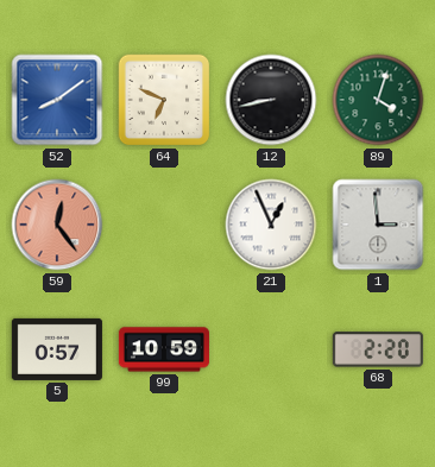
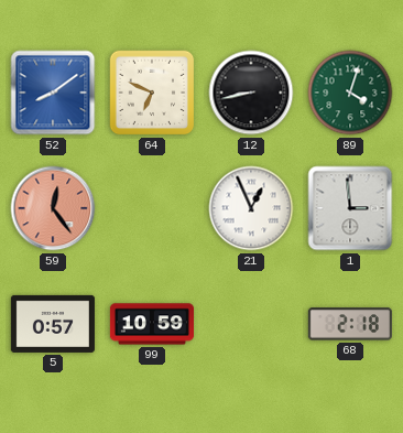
68: 2:20 -> 2:18 (350, 324)
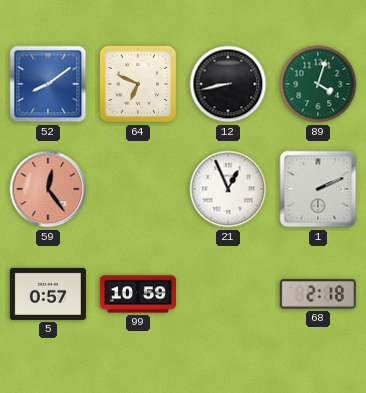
1: 2:59 -> 2:11 (318, 189)
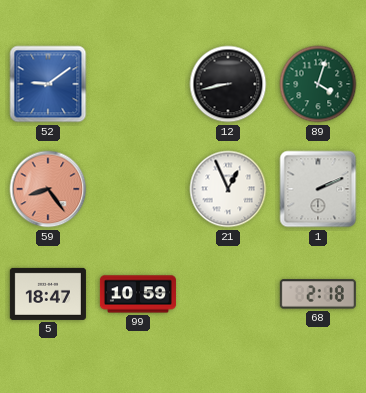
52: 8:09 -> 9:09 (48, 84)
64: 6:49 -> none (138, 84)
59: 12:24 -> 8:24 (48, 189)
5: 0:57 -> 18:47 (48, 294)
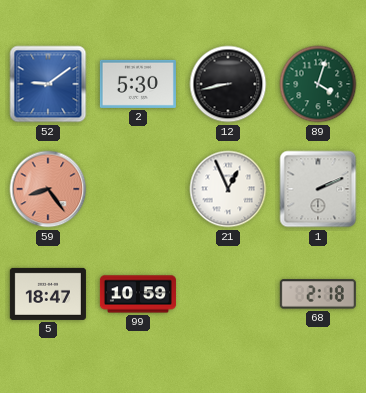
2: none -> 5:30 (138, 84)
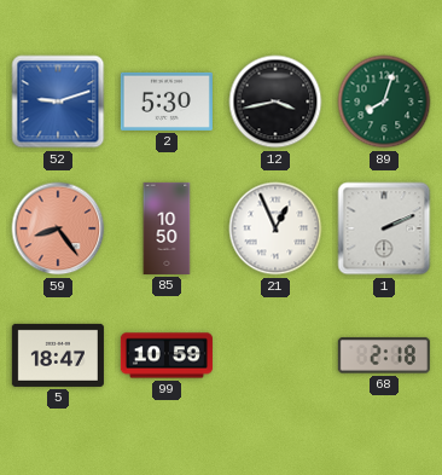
52: 9:09 -> 9:12 (58, 102)
12: 8:43 -> 3:43 (275, 102)
89: 4:03 -> 8:03 (384, 102)
85: none -> 10:50 (167, 228)
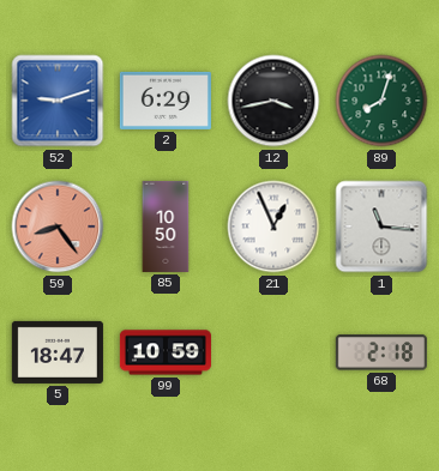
2: 5:30 -> 6:29 (166, 101)
1: 2:11 -> 11:16 (381, 227)
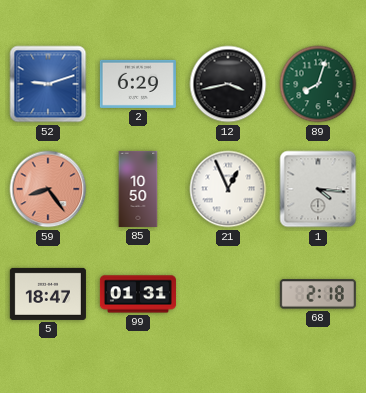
1: 11:16 -> 4:16 (318, 189)
99: 10:59 -> 01:31 (138, 294)
